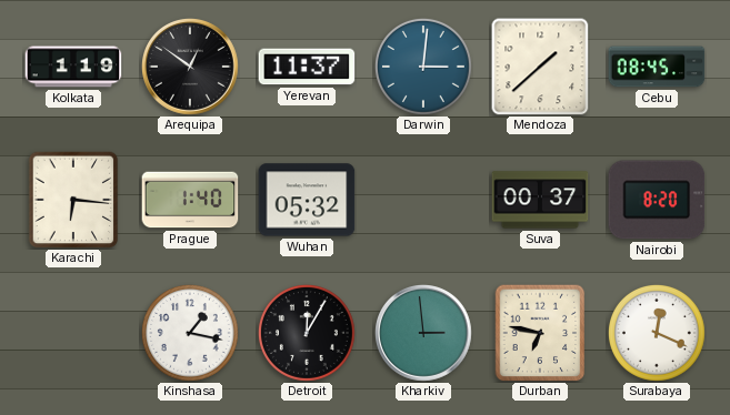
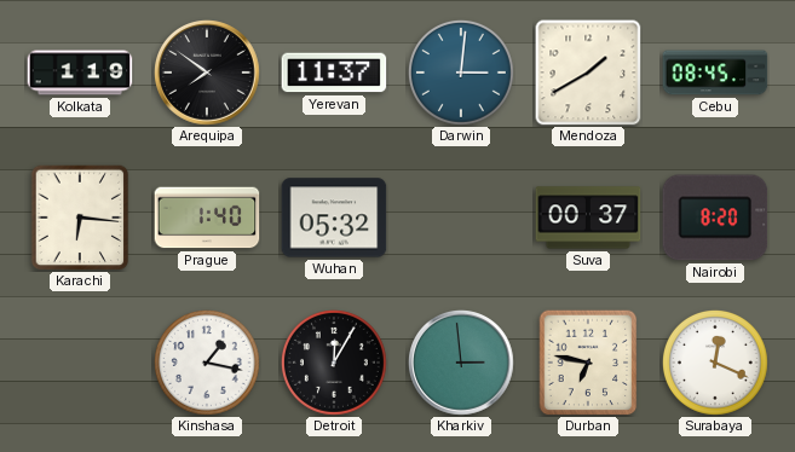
Arequipa: 12:51 -> 7:51 (208, 74)
Mendoza: 1:38 -> 1:40 (588, 73)
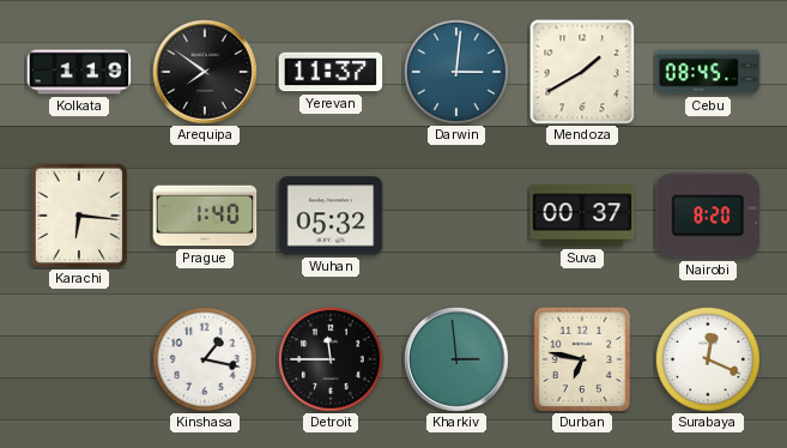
Detroit: 12:05 -> 11:45 (331, 359)
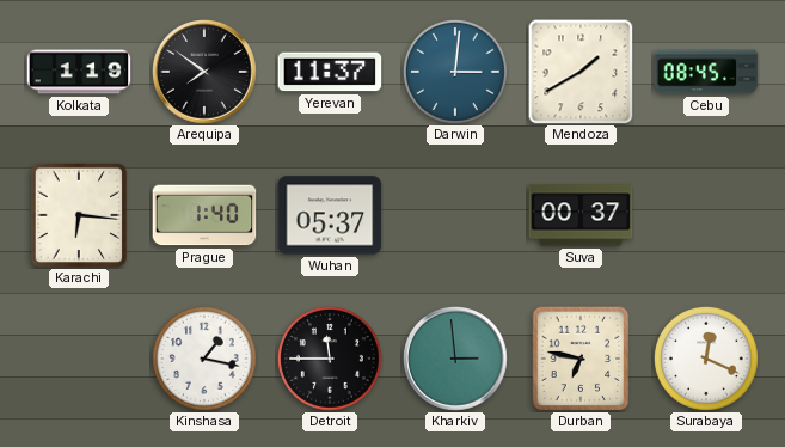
Wuhan: 05:32 -> 05:37 (330, 215)
Nairobi: 8:20 -> none (708, 216)
